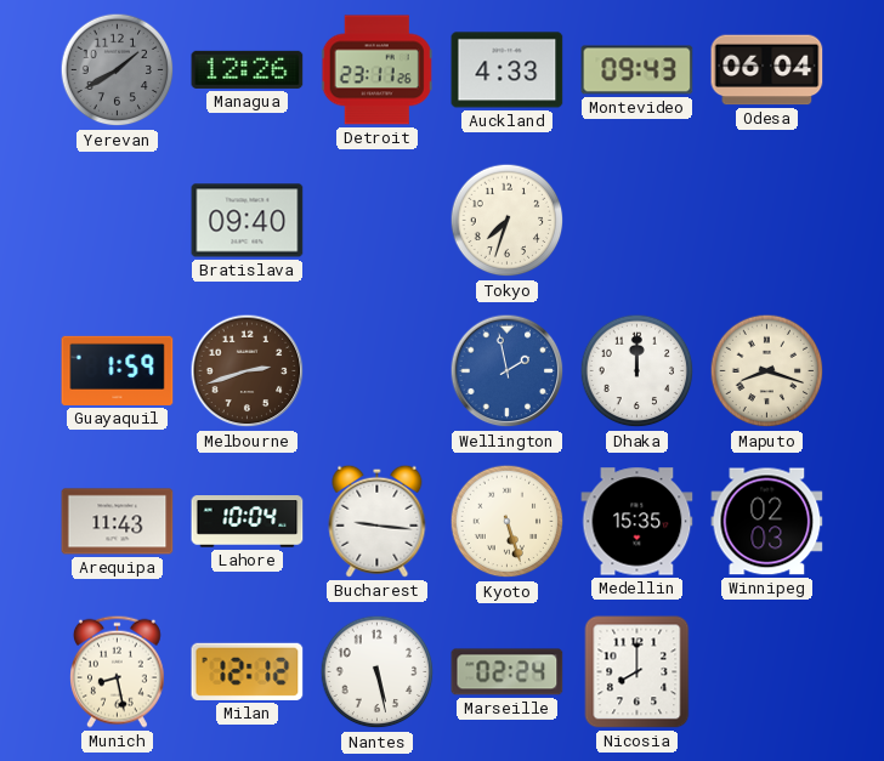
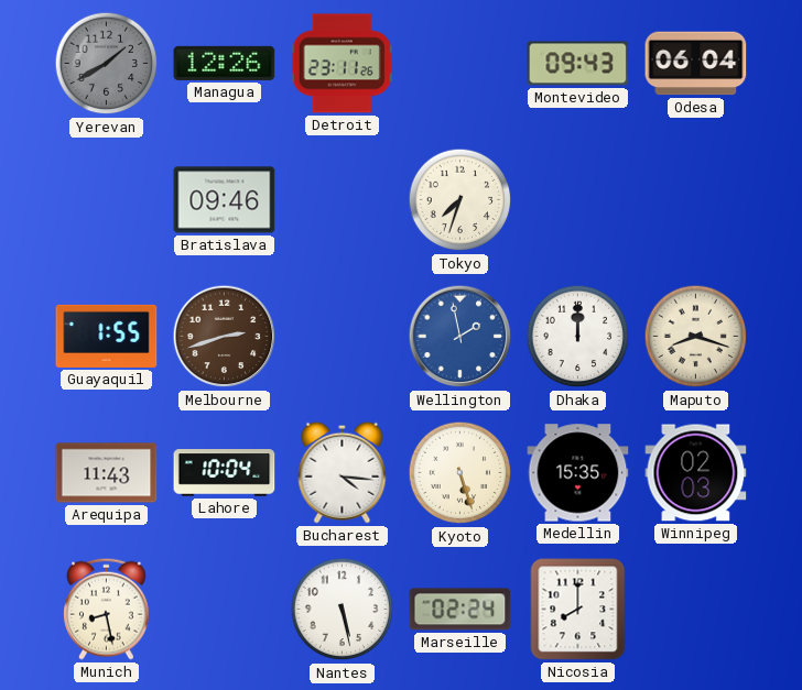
Auckland: 4:33 -> none (508, 70)
Bratislava: 09:40 -> 09:46 (225, 200)
Guayaquil: 1:59 -> 1:55 (107, 336)
Bucharest: 9:16 -> 4:16 (343, 472)
Milan: 12:12 -> none (248, 671)
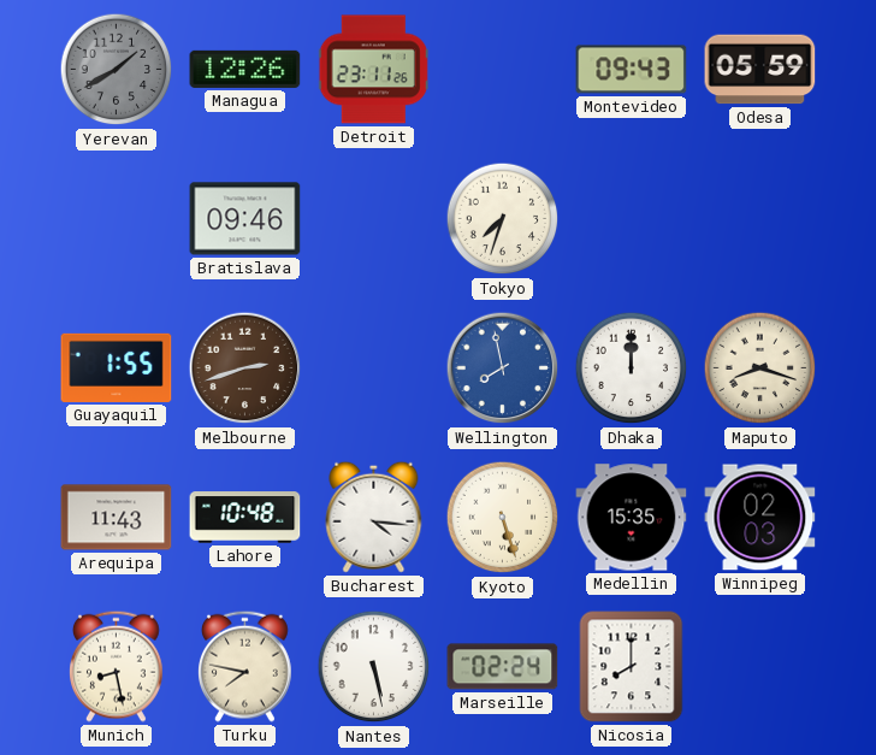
Odesa: 06:04 -> 05:59 (760, 70)
Wellington: 1:58 -> 7:58 (503, 368)
Lahore: 10:04 -> 10:48 (245, 518)
Turku: none -> 7:47 (245, 666)
